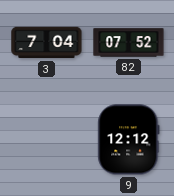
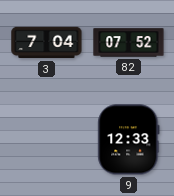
9: 12:12 -> 12:33 (129, 140)
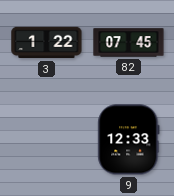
3: 7:04 -> 1:22 (47, 43)
82: 07:52 -> 07:45 (129, 43)
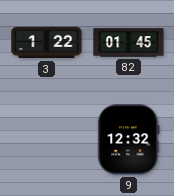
82: 07:45 -> 01:45 (129, 43)
9: 12:33 -> 12:32 (129, 140)
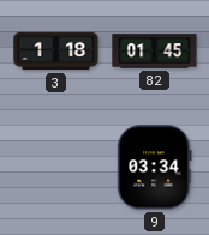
3: 1:22 -> 1:18 (56, 52)
9: 12:32 -> 03:34 (155, 168)
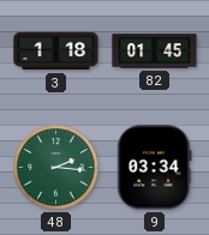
48: none -> 2:16 (56, 168)
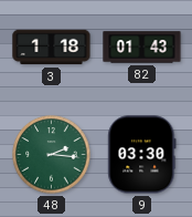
82: 01:45 -> 01:43 (142, 48)
9: 03:34 -> 03:30 (142, 155)
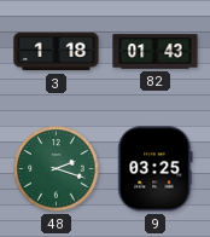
48: 2:16 -> 2:18 (57, 169)
9: 03:30 -> 03:25 (156, 169)
